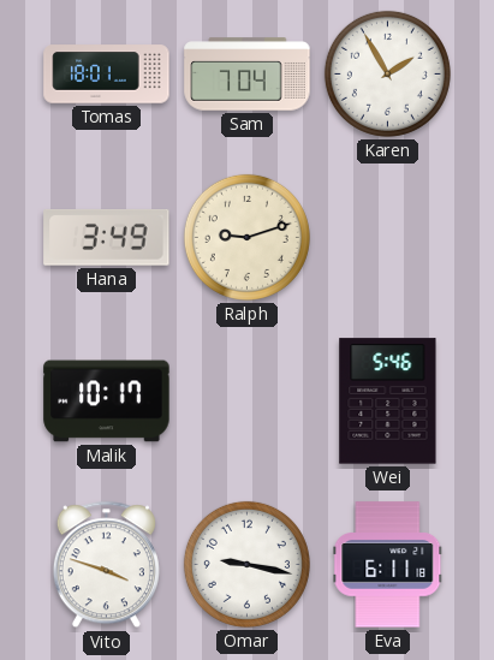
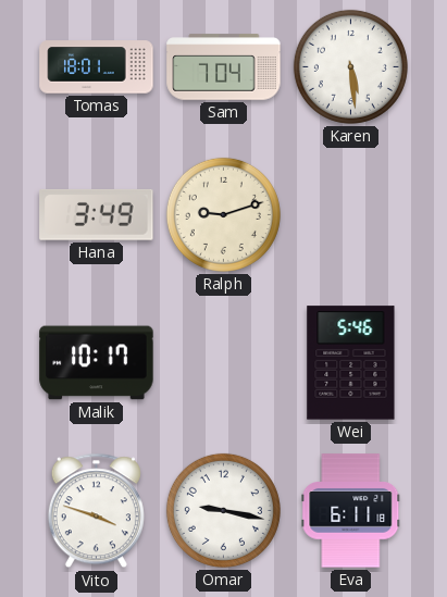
Karen: 1:55 -> 5:29 (350, 66)
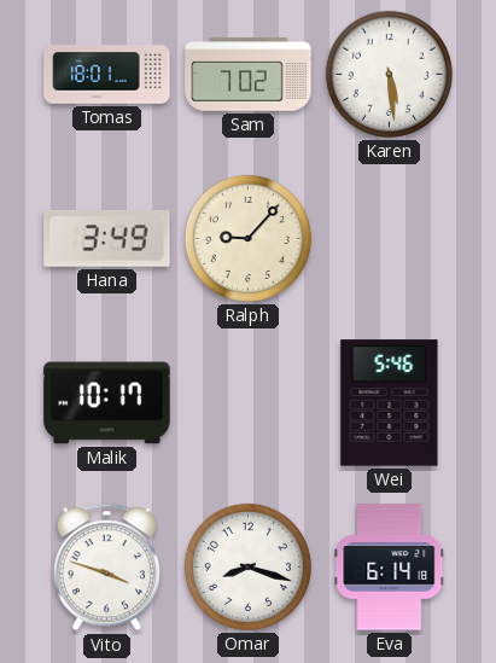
Sam: 7:04 -> 7:02 (249, 75)
Ralph: 9:12 -> 9:07 (247, 238)
Omar: 9:17 -> 8:18 (247, 566)
Eva: 6:11 -> 6:14 (390, 568)
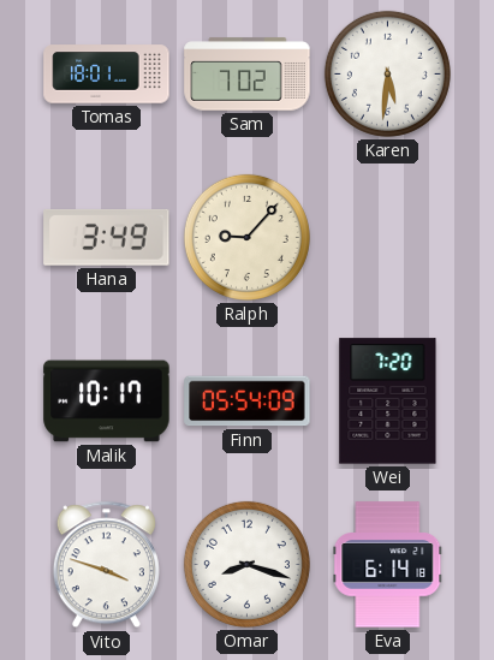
Karen: 5:29 -> 5:31 (387, 73)
Finn: none -> 05:54 (248, 402)
Wei: 5:46 -> 7:20 (388, 402)
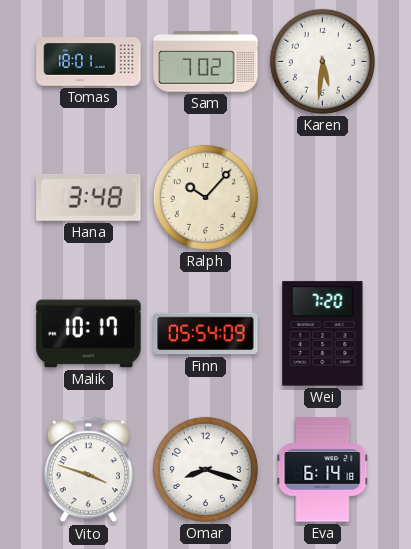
Hana: 3:49 -> 3:48 (89, 198)
Ralph: 9:07 -> 10:07 (205, 197)
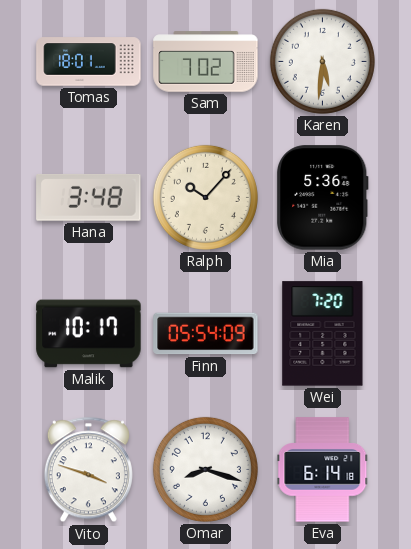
Mia: none -> 5:36 (323, 198)
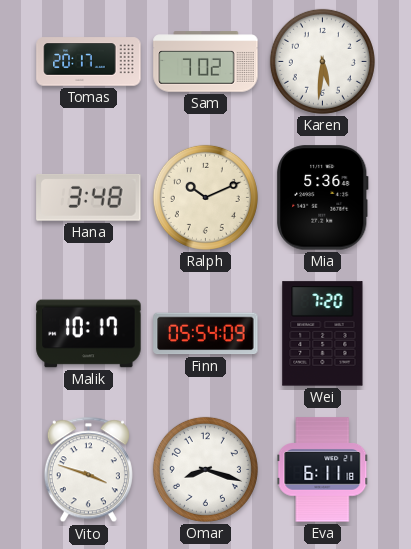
Tomas: 18:01 -> 20:17 (89, 62)
Ralph: 10:07 -> 10:11 (205, 197)
Eva: 6:14 -> 6:11 (323, 470)
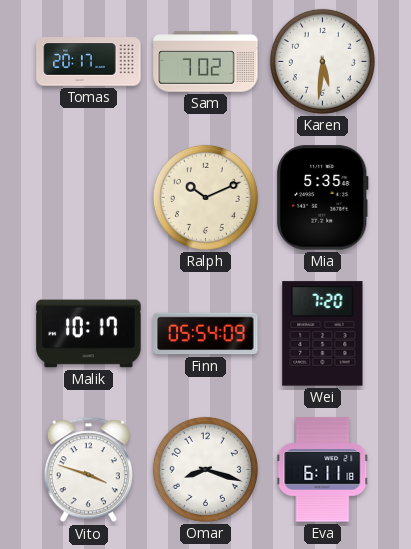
Hana: 3:48 -> none (89, 198)
Mia: 5:36 -> 5:35 (323, 198)
